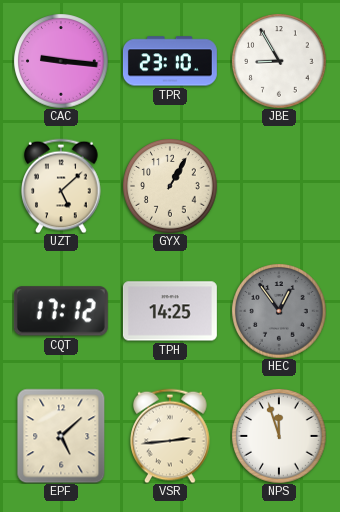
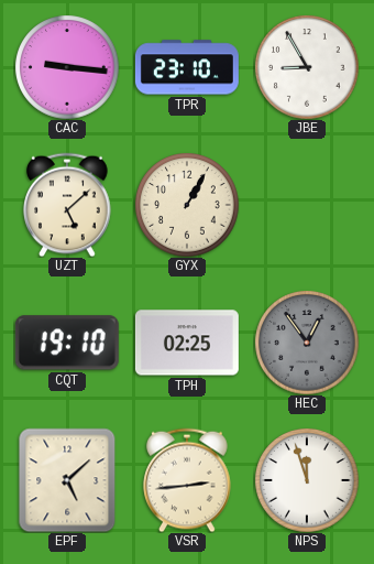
CQT: 17:12 -> 19:10 (67, 343)
TPH: 14:25 -> 02:25 (187, 343)
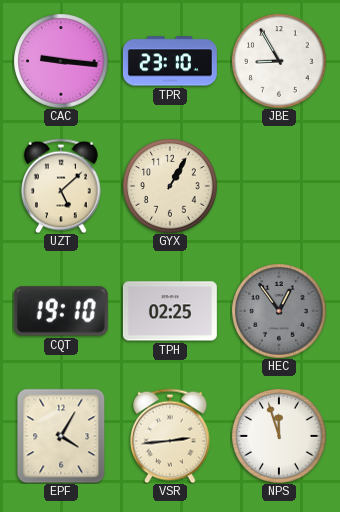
EPF: 5:08 -> 4:05 (61, 436)
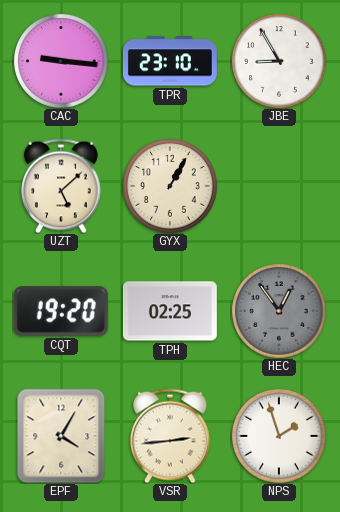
CQT: 19:10 -> 19:20 (61, 311)
NPS: 11:57 -> 1:57 (279, 436)
